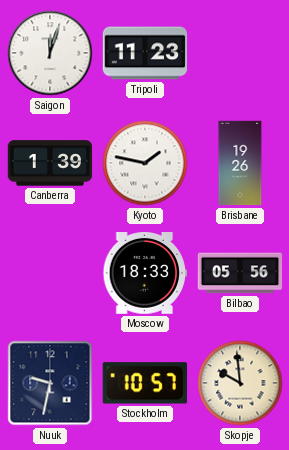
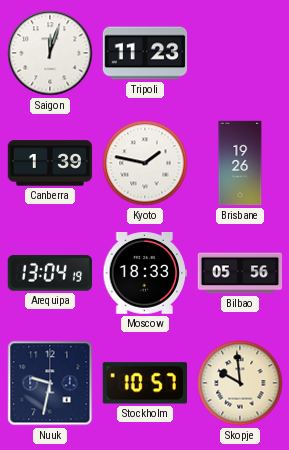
Arequipa: none -> 13:04 (49, 273)
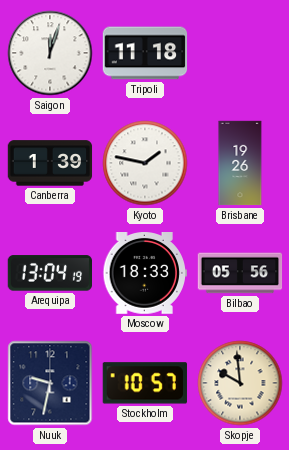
Tripoli: 11:23 -> 11:18 (145, 53)
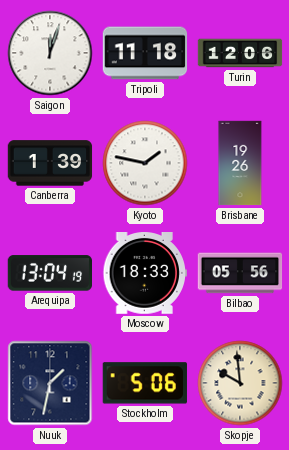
Turin: none -> 12:06 (240, 53)
Nuuk: 9:32 -> 1:32 (50, 383)
Stockholm: 10:57 -> 5:06 (145, 383)
